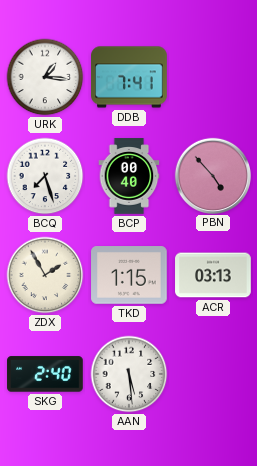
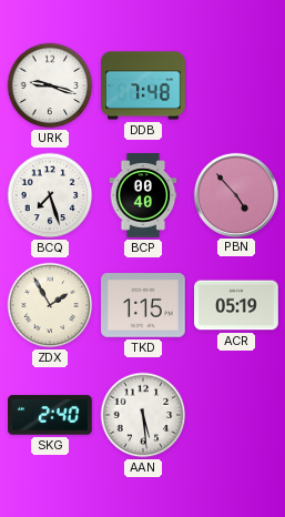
URK: 1:16 -> 9:18 (50, 85)
DDB: 7:41 -> 7:48 (143, 85)
ACR: 03:13 -> 05:19 (236, 305)
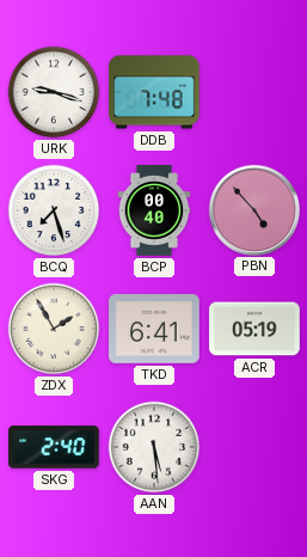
TKD: 1:15 -> 6:41 (154, 329)
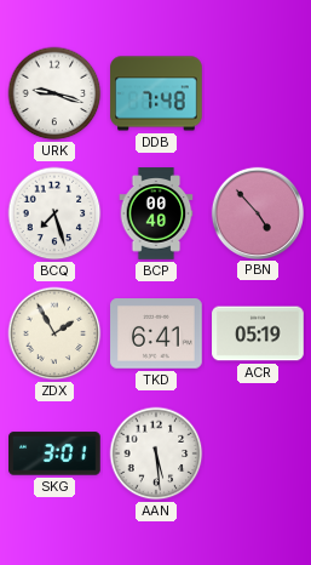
SKG: 2:40 -> 3:01 (54, 453)
